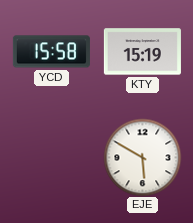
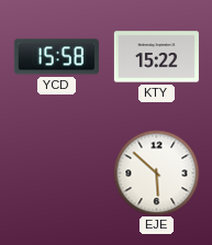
KTY: 15:19 -> 15:22 (156, 57)
EJE: 5:50 -> 5:52 (156, 172)
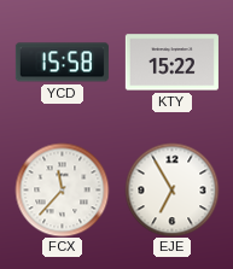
FCX: none -> 11:37 (62, 189)
EJE: 5:52 -> 6:55 (171, 189)
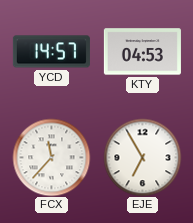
YCD: 15:58 -> 14:57 (51, 52)
KTY: 15:22 -> 04:53 (142, 52)
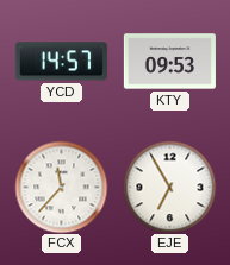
KTY: 04:53 -> 09:53 (169, 62)
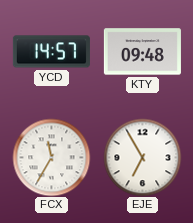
KTY: 09:53 -> 09:48 (142, 52)
FCX: 11:37 -> 11:35 (51, 157)
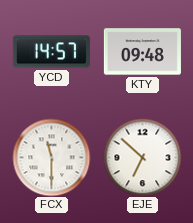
FCX: 11:35 -> 11:30 (51, 157)
EJE: 6:55 -> 6:52 (142, 157)
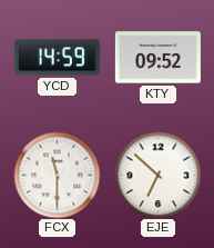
YCD: 14:57 -> 14:59 (57, 58)
KTY: 09:48 -> 09:52 (157, 58)
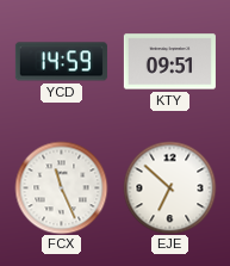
KTY: 09:52 -> 09:51 (169, 62)
FCX: 11:30 -> 11:26 (61, 187)
